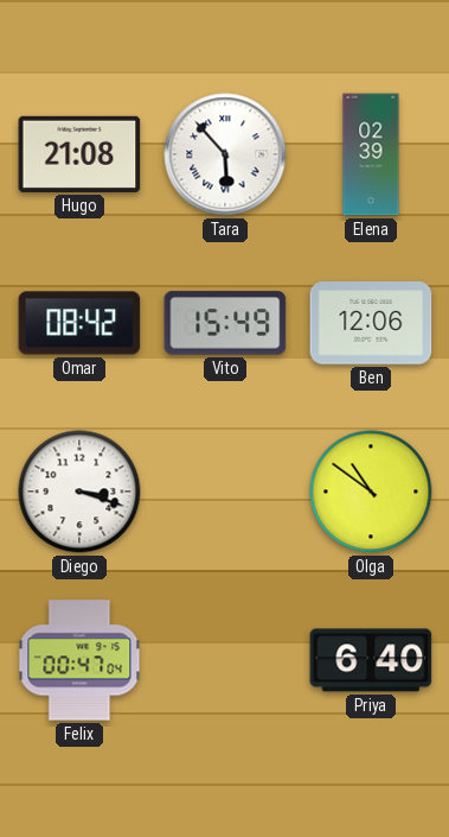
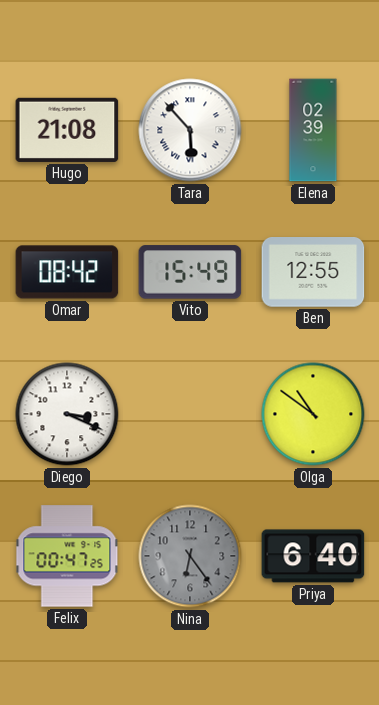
Ben: 12:06 -> 12:55 (313, 272)
Diego: 3:18 -> 3:19 (67, 414)
Felix: 00:47:04 -> 00:47:25 (67, 556)
Nina: none -> 6:24 (190, 556)
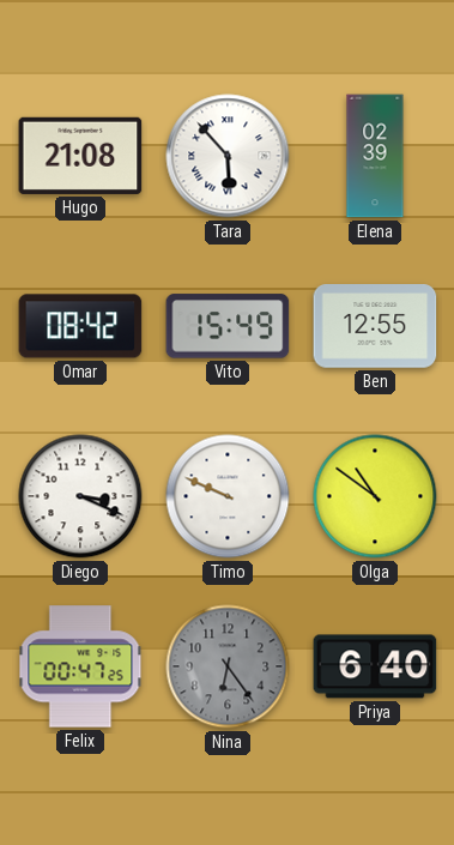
Timo: none -> 9:49 (228, 496)
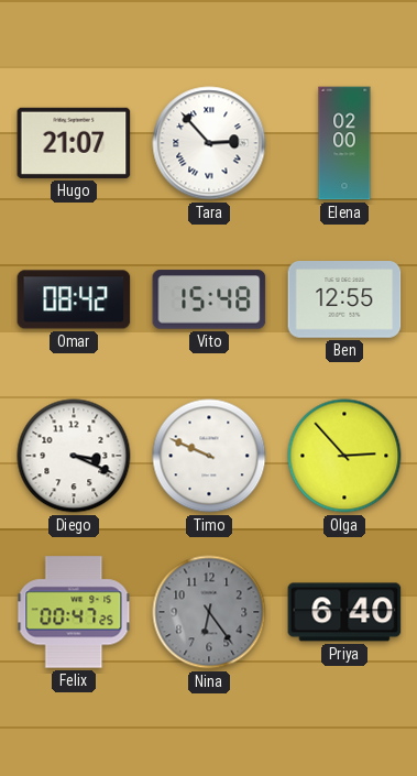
Hugo: 21:08 -> 21:07 (74, 143)
Tara: 5:53 -> 2:53 (209, 143)
Elena: 02:39 -> 02:00 (344, 143)
Vito: 15:49 -> 15:48 (209, 299)
Olga: 10:51 -> 2:53 (344, 456)
